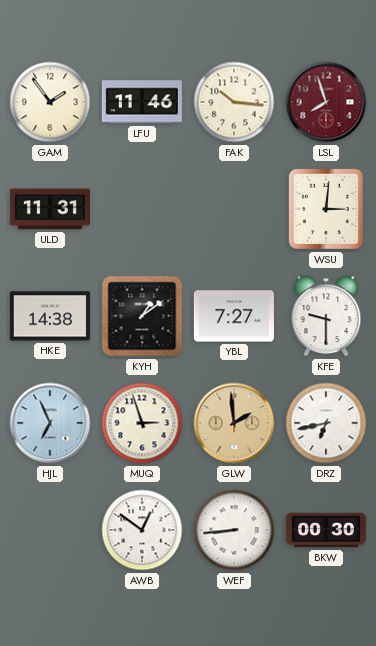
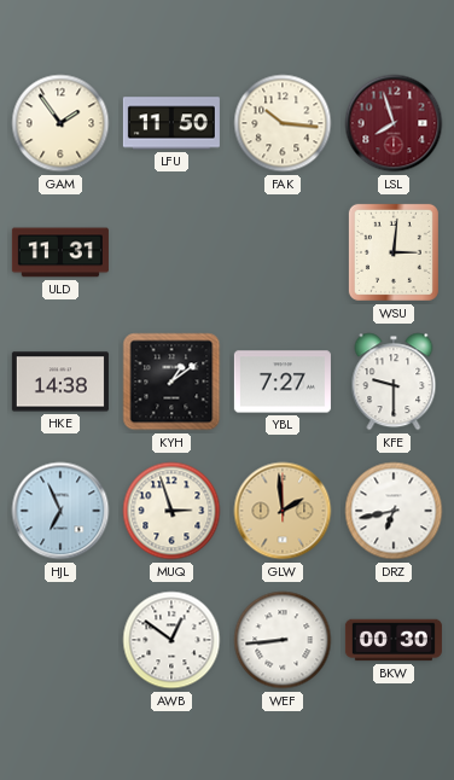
LFU: 11:46 -> 11:50 (171, 123)
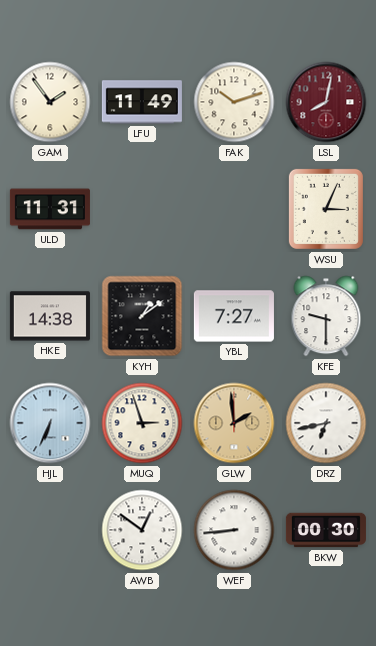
LFU: 11:50 -> 11:49 (142, 102)
FAK: 10:16 -> 10:12 (234, 102)
LSL: 7:57 -> 8:02 (326, 102)
WSU: 3:01 -> 3:04 (326, 209)
HJL: 6:56 -> 6:34 (50, 423)
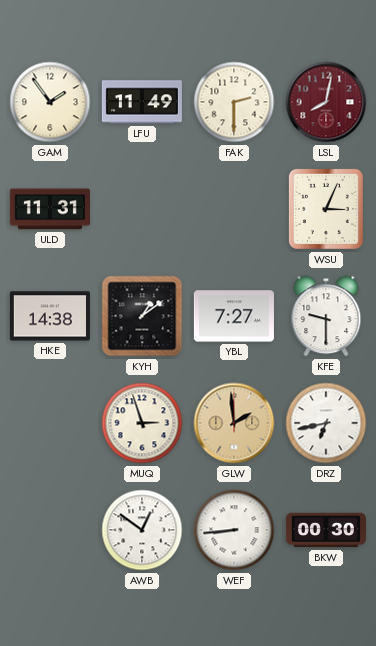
FAK: 10:12 -> 2:30 (234, 102)
HJL: 6:34 -> none (50, 423)
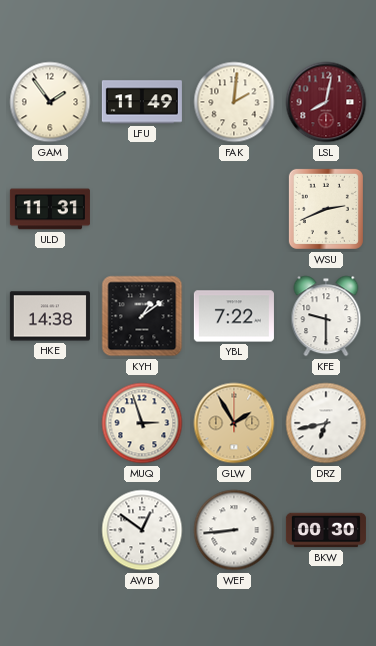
FAK: 2:30 -> 2:01 (234, 102)
WSU: 3:04 -> 2:41 (326, 209)
YBL: 7:27 -> 7:22 (234, 316)
GLW: 1:59 -> 1:55 (234, 423)
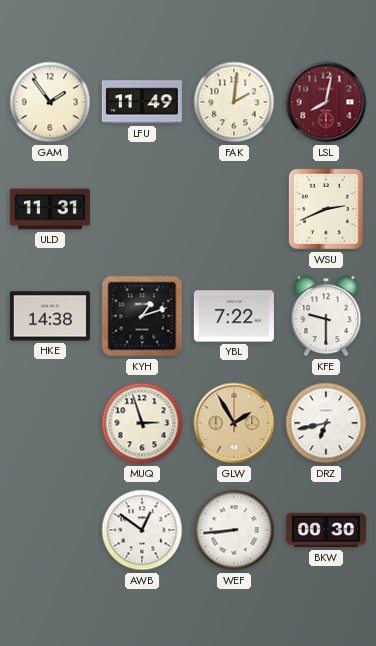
KYH: 1:09 -> 1:12 (142, 316)
